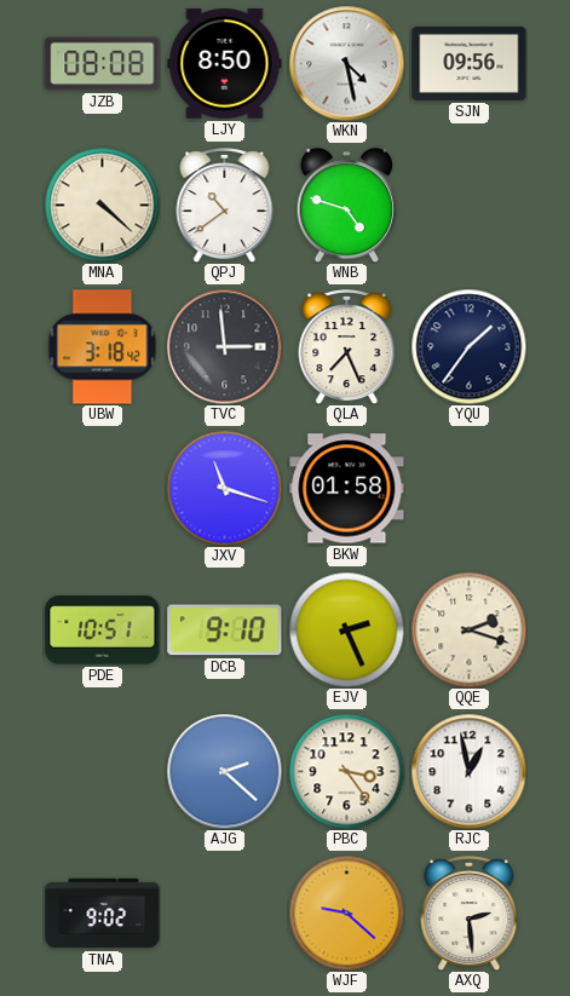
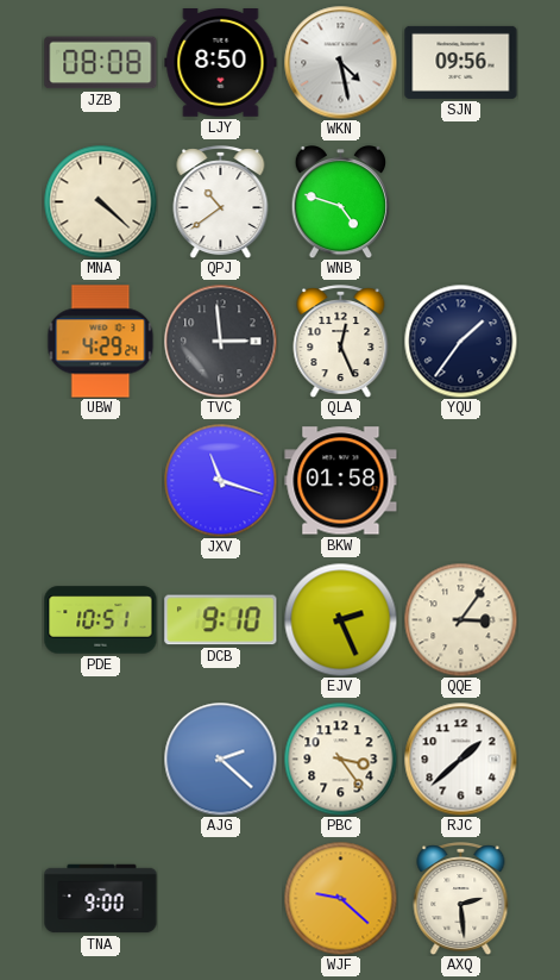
UBW: 3:18 -> 4:29 (101, 342)
QLA: 7:26 -> 12:26 (341, 342)
QQE: 2:18 -> 3:06 (460, 619)
RJC: 12:58 -> 1:38 (460, 759)
TNA: 9:02 -> 9:00 (101, 899)
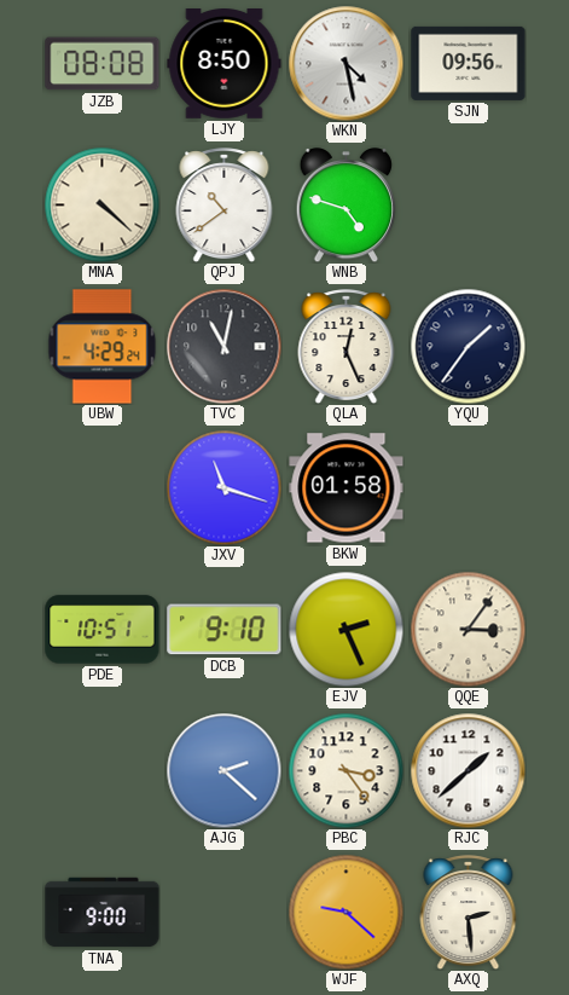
TVC: 2:59 -> 11:02 (223, 346)
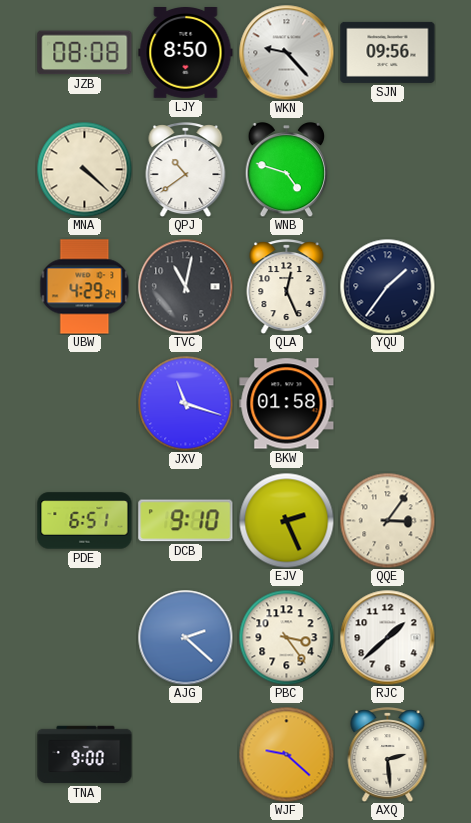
WKN: 4:28 -> 9:23 (286, 52)
PDE: 10:51 -> 6:51 (85, 521)
